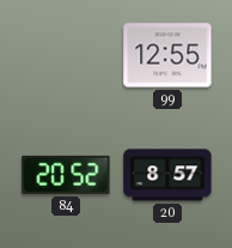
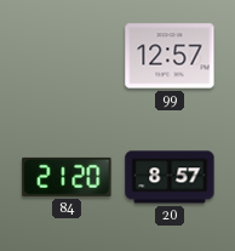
99: 12:55 -> 12:57 (170, 56)
84: 20:52 -> 21:20 (67, 177)
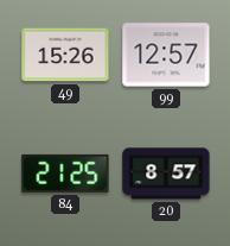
49: none -> 15:26 (65, 55)
84: 21:20 -> 21:25 (65, 174)
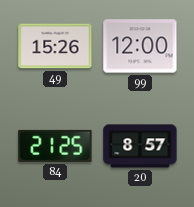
99: 12:57 -> 12:00 (140, 46)
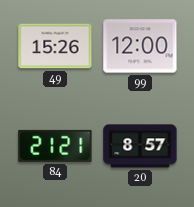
84: 21:25 -> 21:21 (55, 146)
